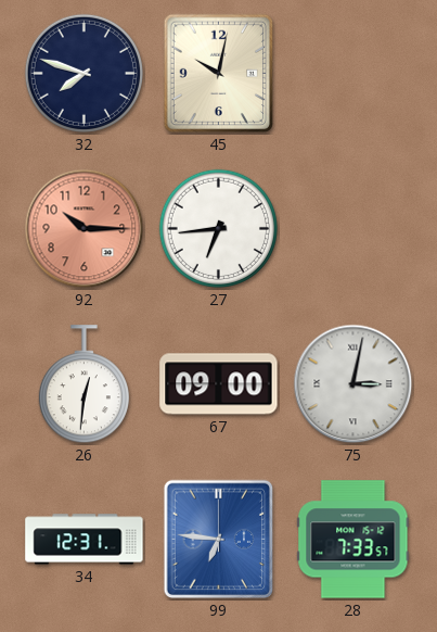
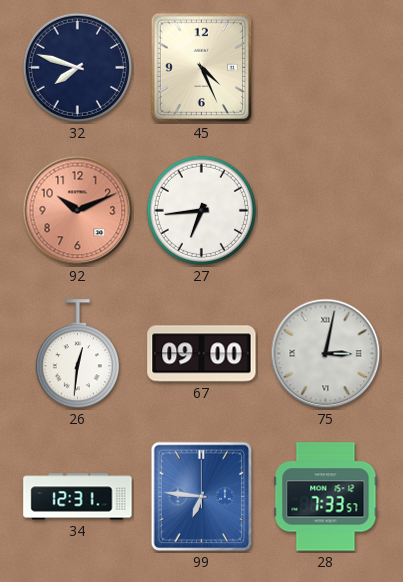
45: 10:02 -> 4:26 (202, 68)
92: 10:15 -> 10:11 (78, 211)
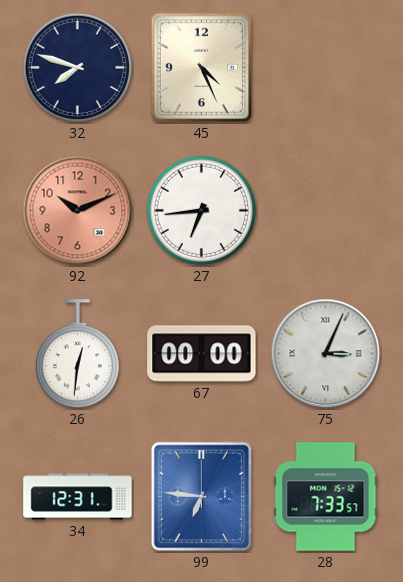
67: 09:00 -> 00:00 (202, 354)
75: 3:02 -> 3:04 (326, 354)
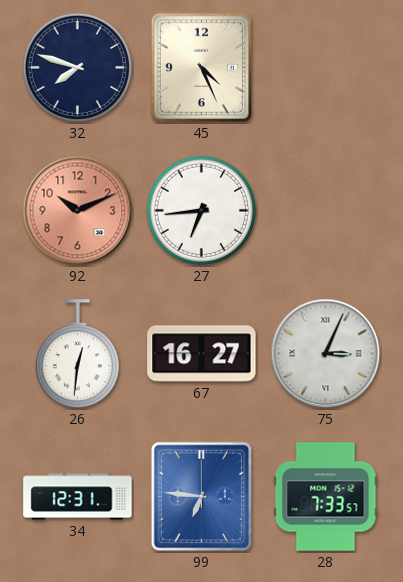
67: 00:00 -> 16:27 (202, 354)
